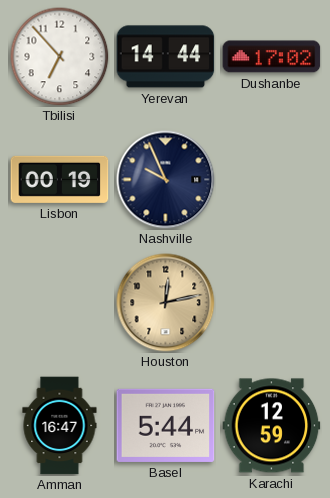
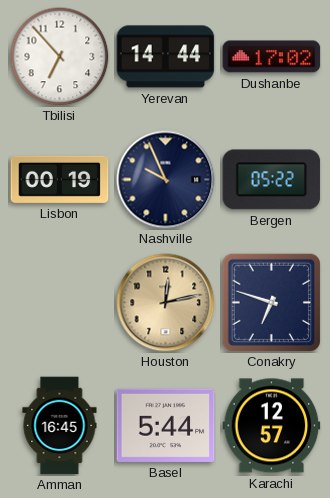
Bergen: none -> 05:22 (272, 180)
Conakry: none -> 6:48 (271, 302)
Amman: 16:47 -> 16:45 (60, 426)
Karachi: 12:59 -> 12:57 (272, 426)
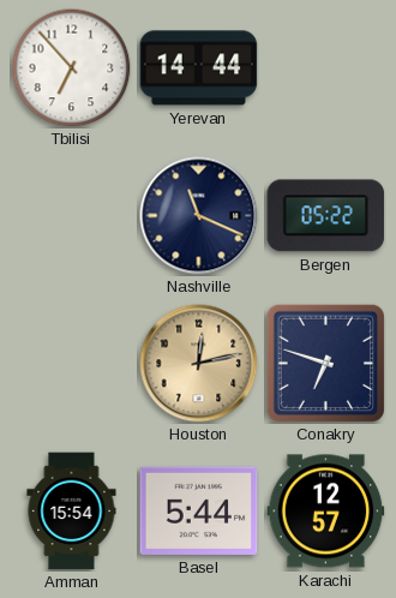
Dushanbe: 17:02 -> none (272, 57)
Lisbon: 00:19 -> none (60, 179)
Nashville: 9:56 -> 11:19 (199, 216)
Amman: 16:45 -> 15:54 (72, 512)
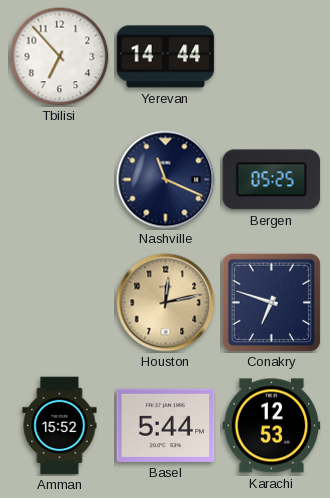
Bergen: 05:22 -> 05:25 (272, 180)
Amman: 15:54 -> 15:52 (60, 426)
Karachi: 12:57 -> 12:53 (272, 426)
